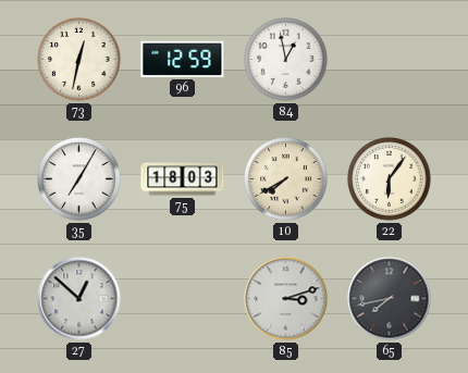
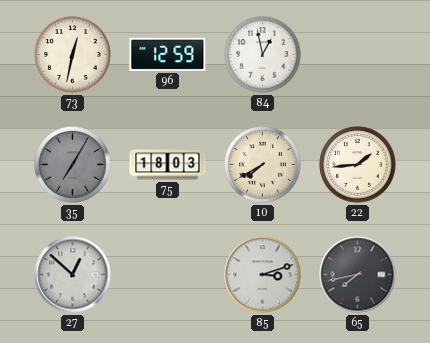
35 dial: white -> grey (73, 165)
22: 6:06 -> 1:44 (358, 165)
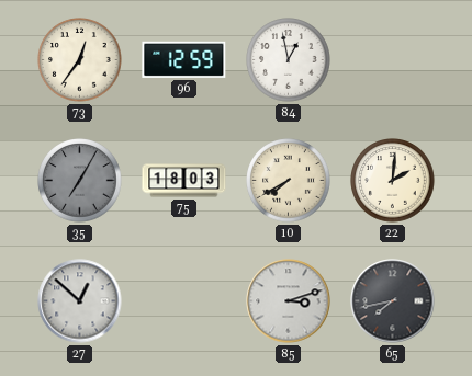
73: 12:32 -> 12:36 (80, 60)
22: 1:44 -> 2:01 (393, 181)
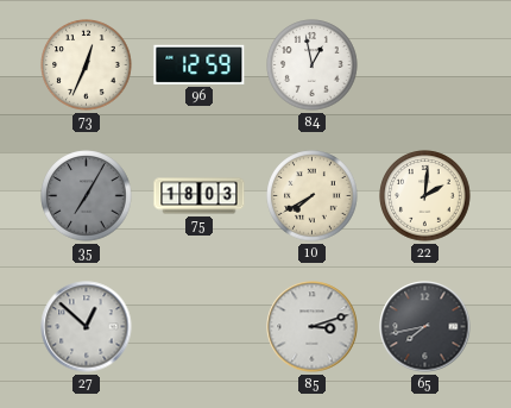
73: 12:36 -> 12:34 (87, 65)
